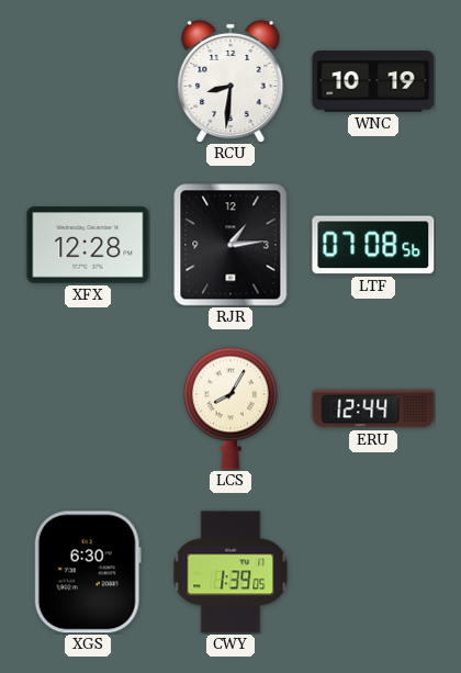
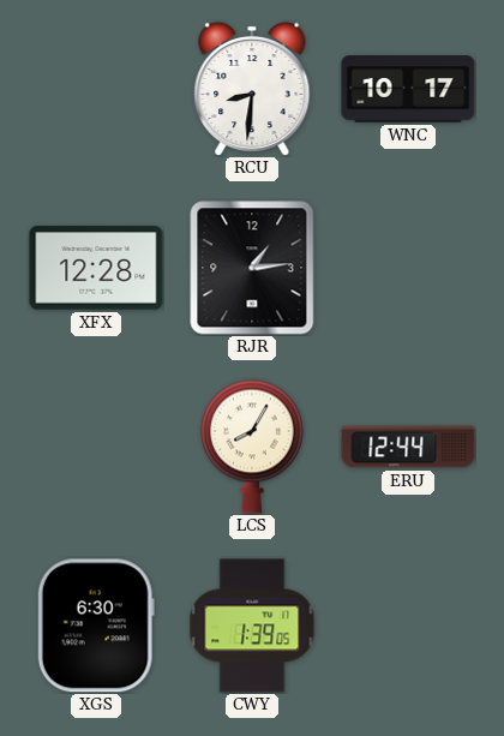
WNC: 10:19 -> 10:17 (408, 89)
LTF: 07:08 -> none (373, 245)
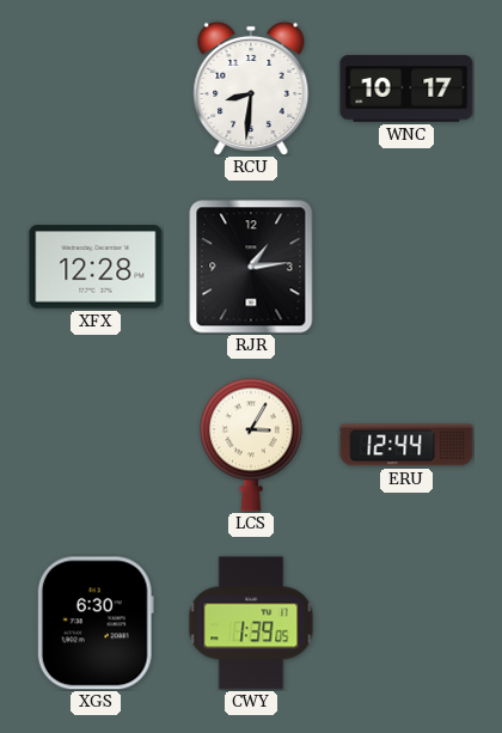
LCS: 8:05 -> 3:05 (251, 445)
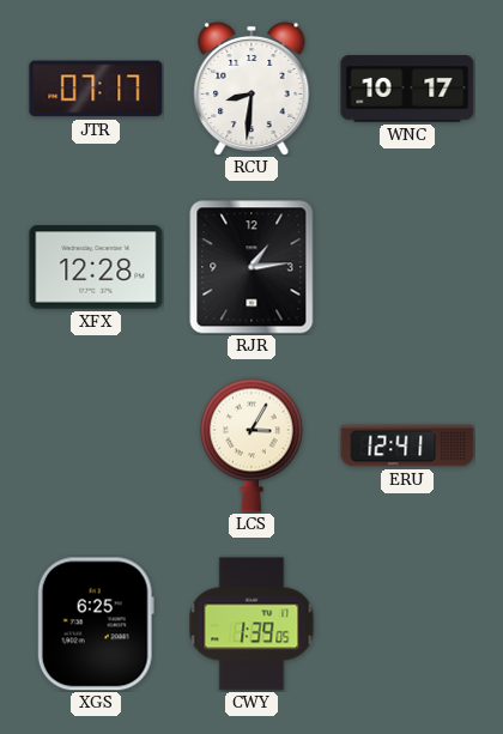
JTR: none -> 07:17 (96, 89)
ERU: 12:44 -> 12:41 (407, 445)
XGS: 6:30 -> 6:25 (96, 624)
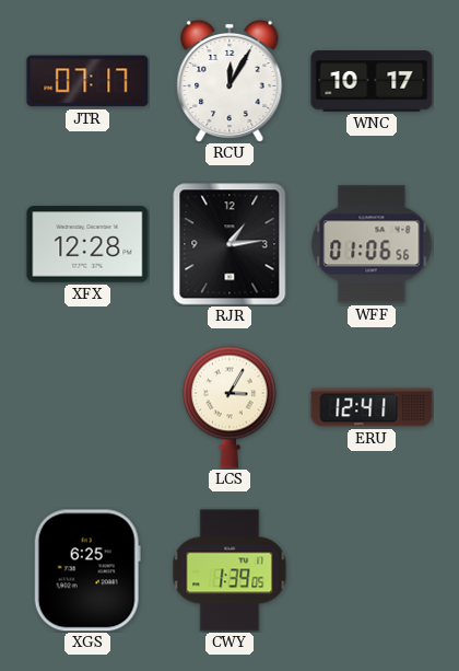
RCU: 8:31 -> 12:05 (229, 81)
WFF: none -> 01:06 (372, 244)
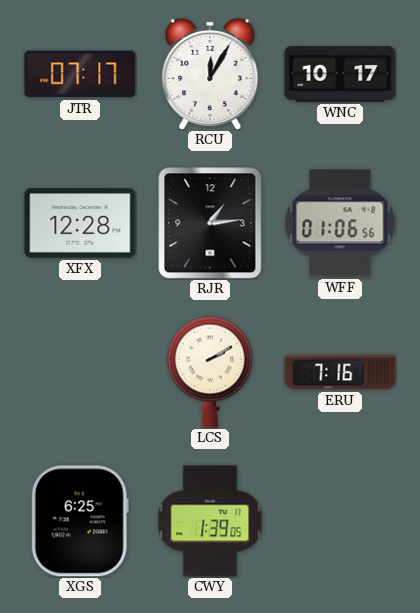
LCS: 3:05 -> 2:10 (210, 372)
ERU: 12:41 -> 7:16 (340, 372)
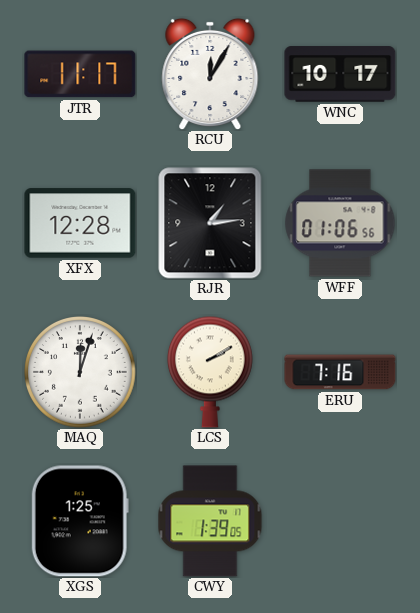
JTR: 07:17 -> 11:17 (80, 74)
MAQ: none -> 12:03 (81, 373)
XGS: 6:25 -> 1:25 (80, 521)
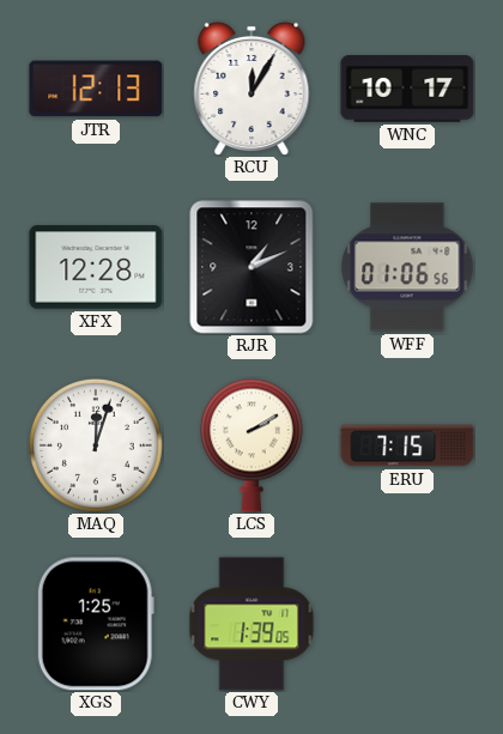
JTR: 11:17 -> 12:13 (96, 89)
RJR: 1:14 -> 1:11 (251, 267)
ERU: 7:16 -> 7:15 (407, 445)
